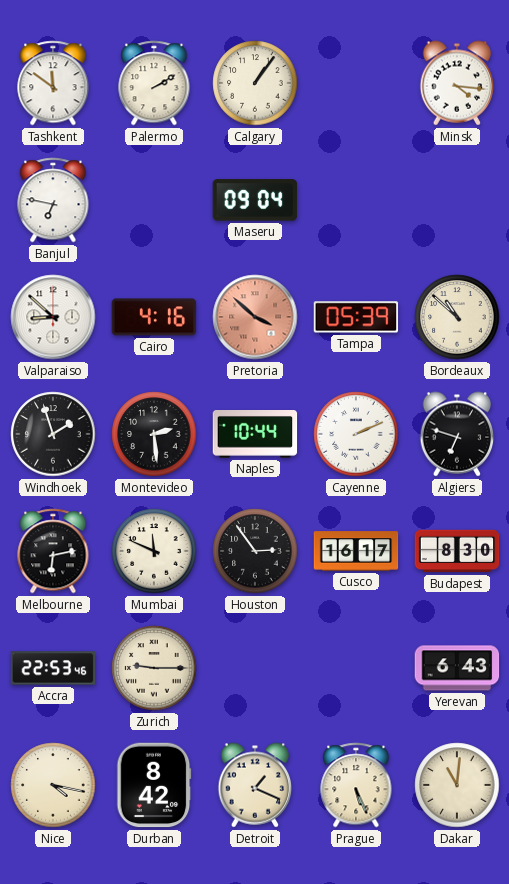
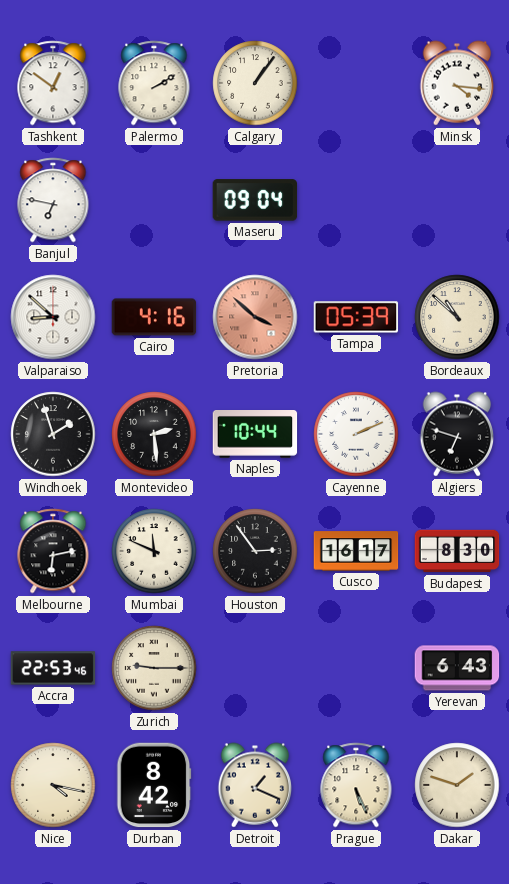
Tashkent: 11:51 -> 12:51 (53, 83)
Dakar: 11:01 -> 1:48 (457, 785)
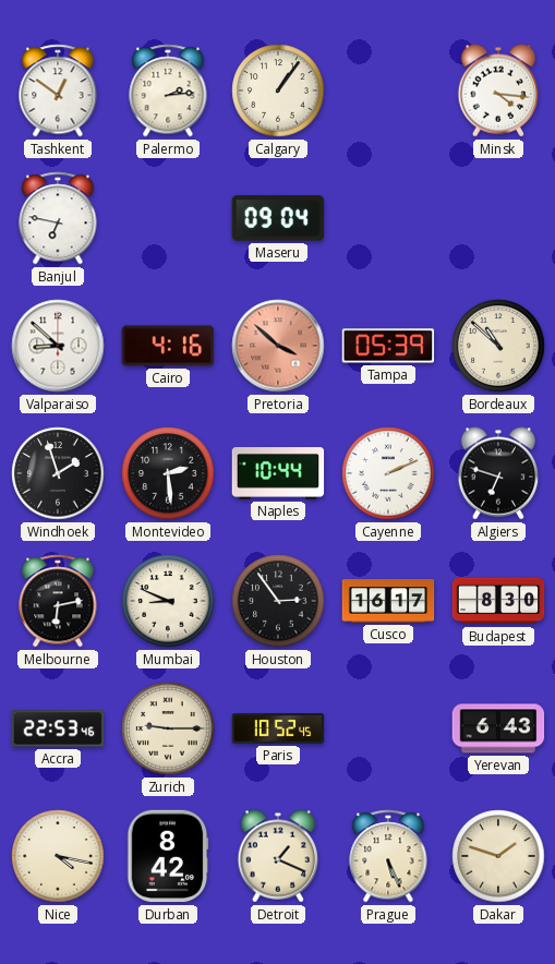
Palermo: 2:10 -> 2:14 (168, 91)
Mumbai: 11:49 -> 8:49 (168, 601)
Paris: none -> 10:52 (278, 728)
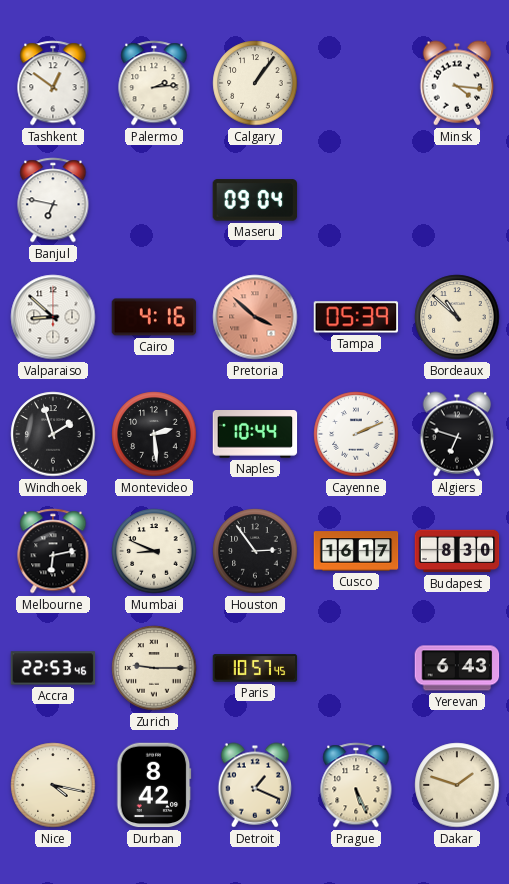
Paris: 10:52 -> 10:57 (255, 668)
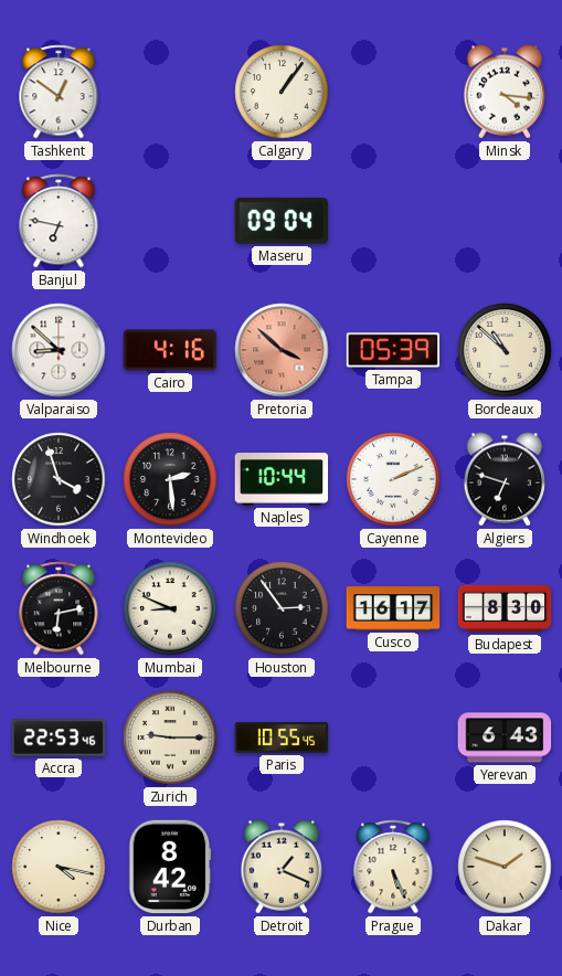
Palermo: 2:14 -> none (154, 83)
Windhoek: 1:57 -> 3:57 (59, 479)
Paris: 10:57 -> 10:55 (282, 738)
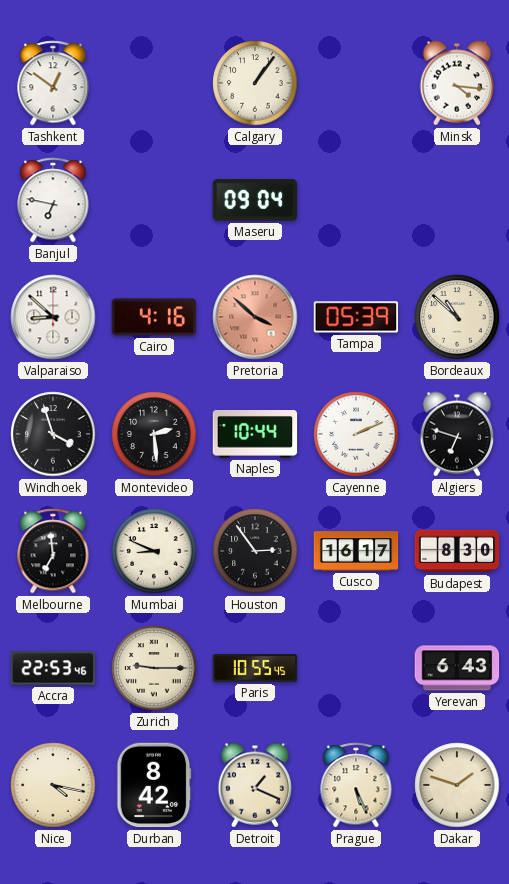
Melbourne: 6:13 -> 6:59 (53, 551)
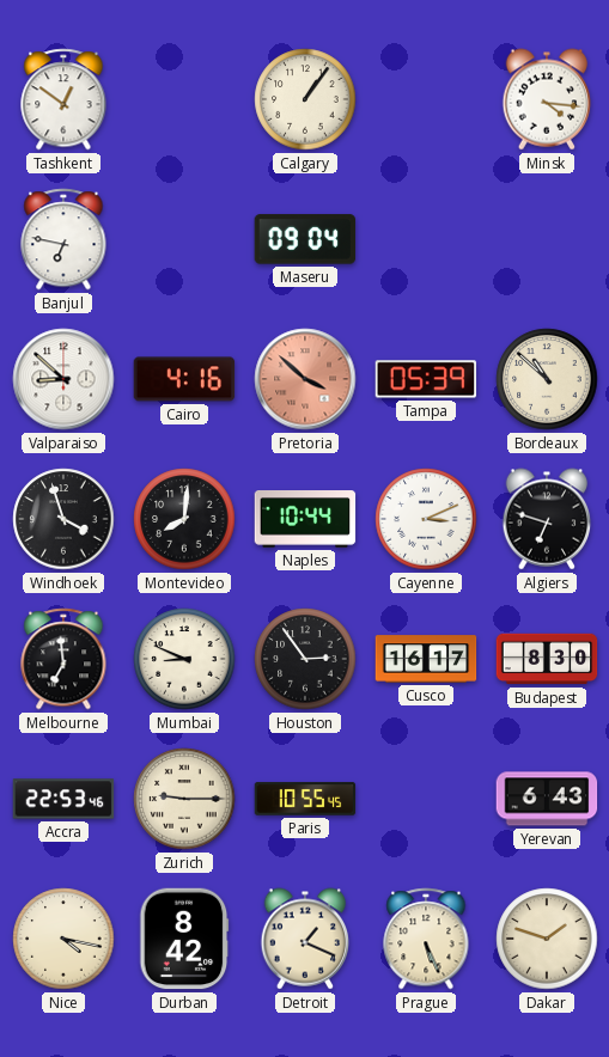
Montevideo: 2:29 -> 8:01 (184, 519)
Cayenne: 2:11 -> 3:11 (426, 519)
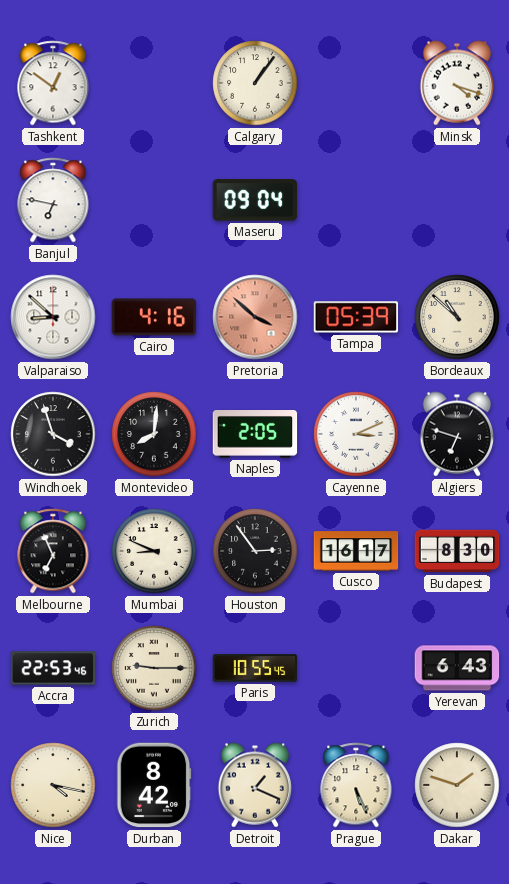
Minsk: 4:16 -> 4:18 (457, 83)
Naples: 10:44 -> 2:05 (255, 435)
Melbourne: 6:59 -> 6:56 (53, 551)
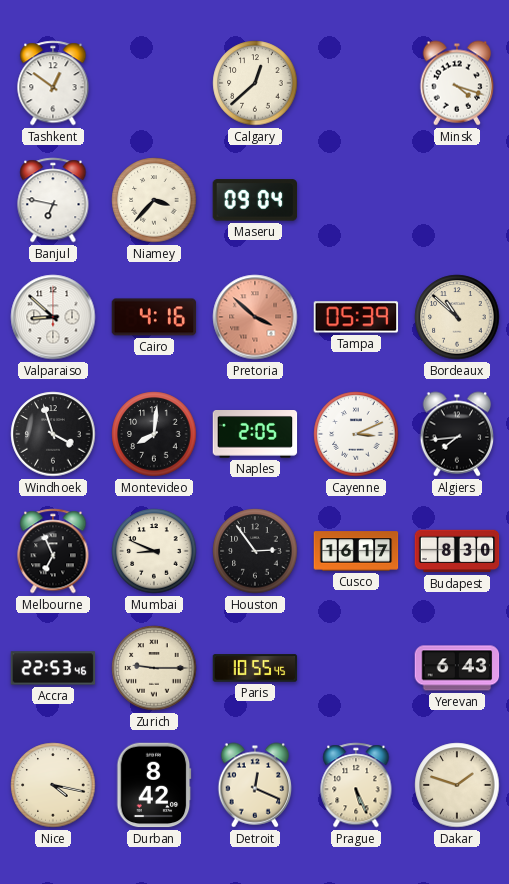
Calgary: 1:06 -> 12:38 (255, 83)
Niamey: none -> 3:37 (154, 200)
Algiers: 6:48 -> 7:44 (457, 434)
Detroit: 1:19 -> 12:19 (255, 785)
